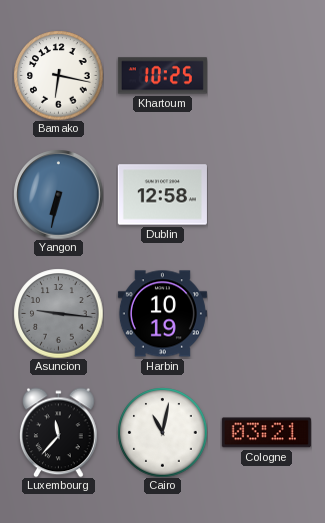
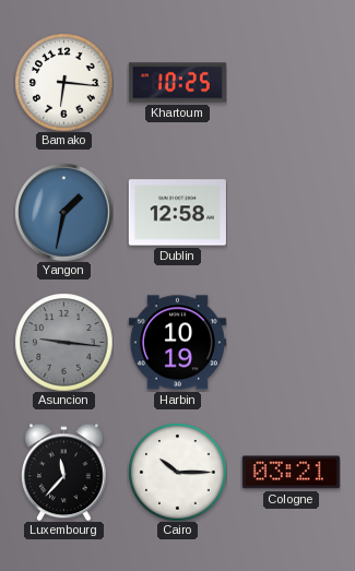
Bamako: 6:17 -> 6:16 (63, 82)
Yangon: 6:32 -> 1:32 (63, 212)
Cairo: 11:02 -> 10:15 (177, 472)
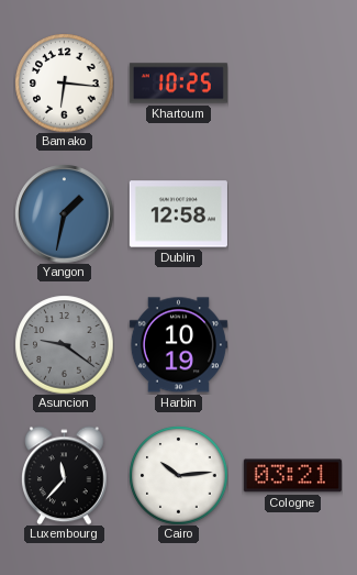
Asuncion: 9:16 -> 9:21 (64, 344)
Cairo: 10:15 -> 10:14 (178, 475)
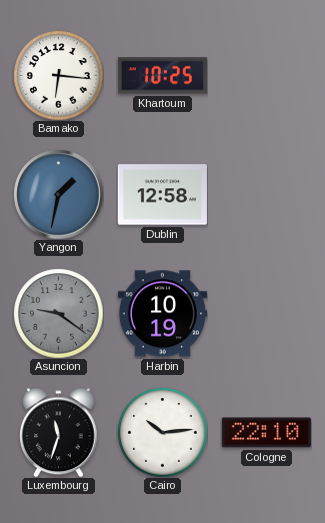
Luxembourg: 11:37 -> 11:33 (59, 432)
Cologne: 03:21 -> 22:10 (266, 433)
